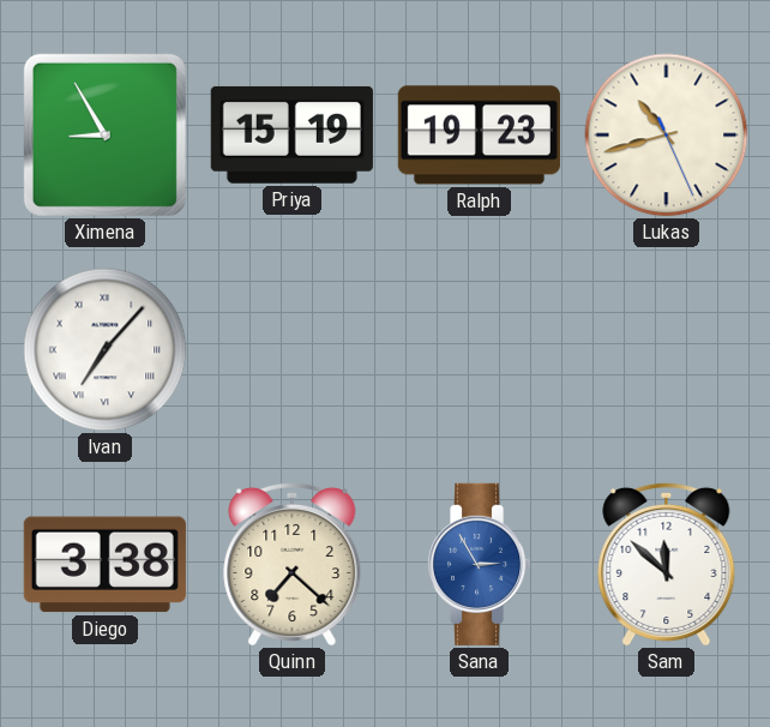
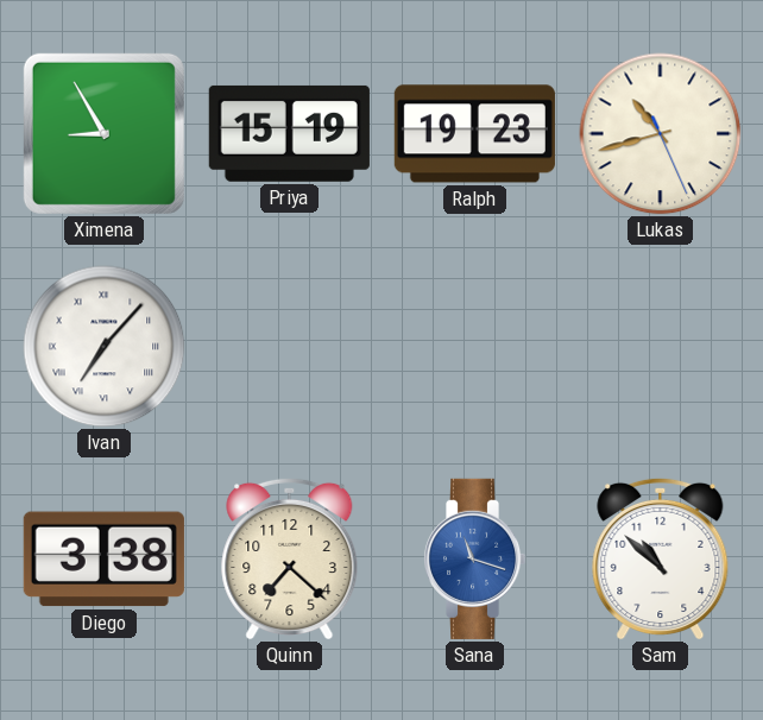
Sana: 2:55 -> 11:18 (474, 558)
Sam: 11:52 -> 10:52 (661, 558)
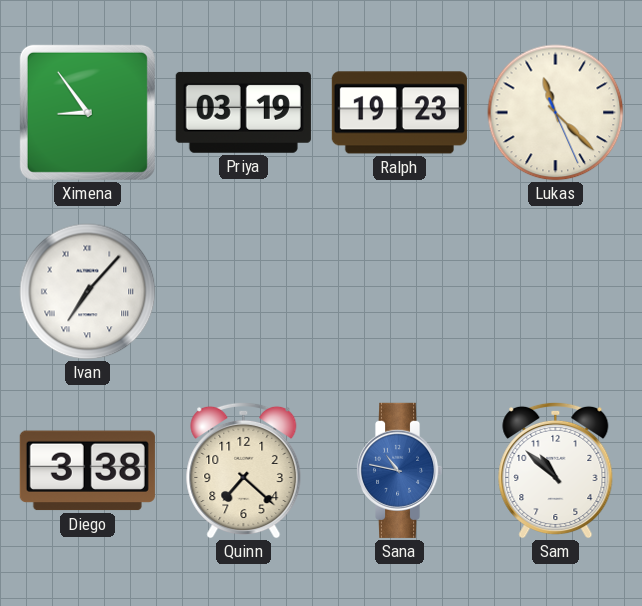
Ximena: 8:55 -> 8:54 (87, 112)
Priya: 15:19 -> 03:19 (243, 112)
Lukas: 10:42 -> 11:22 (556, 113)
Sana: 11:18 -> 10:47 (399, 470)
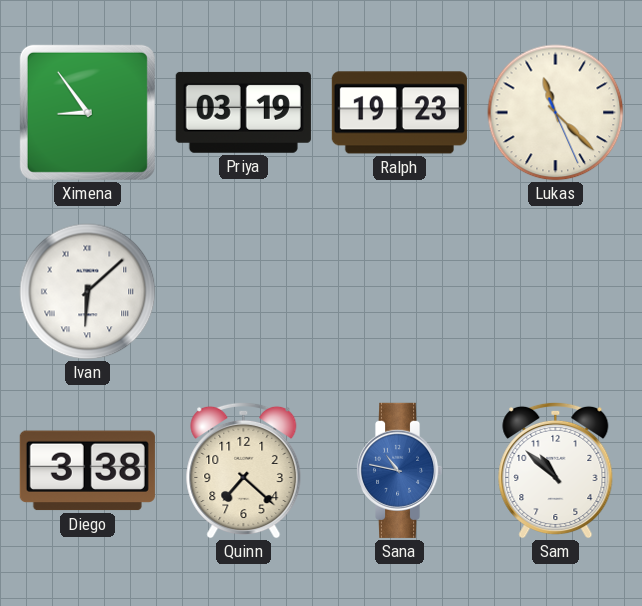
Ivan: 7:07 -> 6:08 (88, 292)
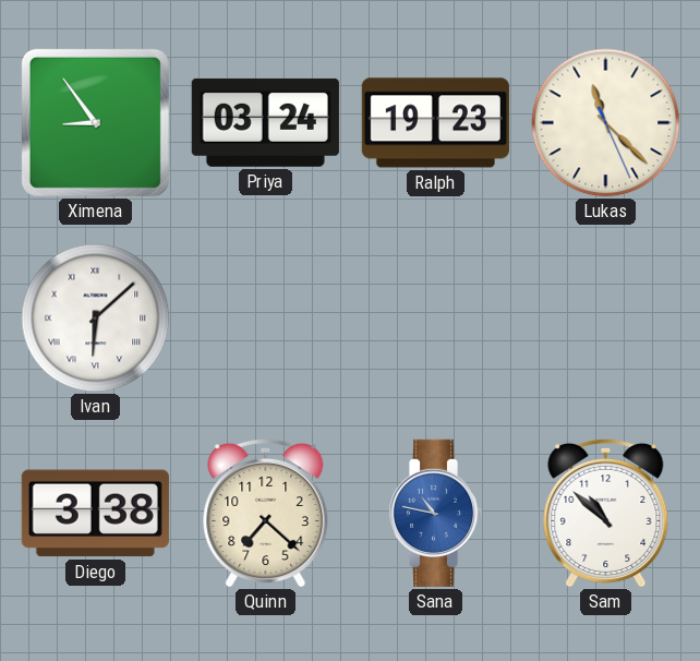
Priya: 03:19 -> 03:24 (265, 122)
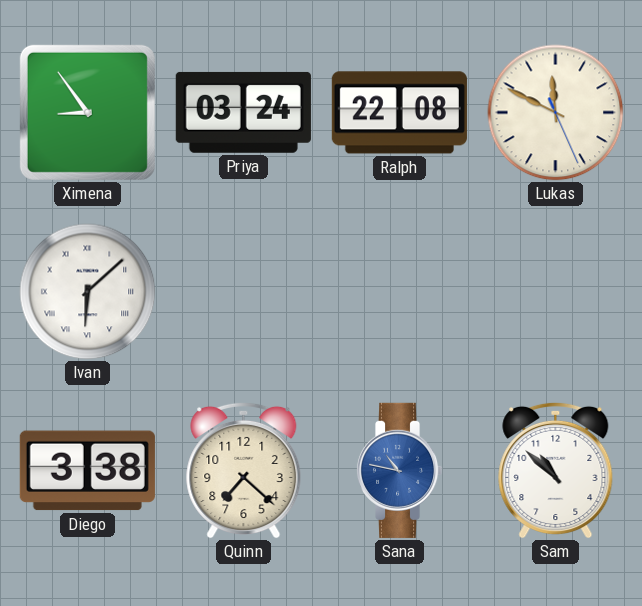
Ralph: 19:23 -> 22:08 (399, 113)
Lukas: 11:22 -> 11:49 (556, 113)
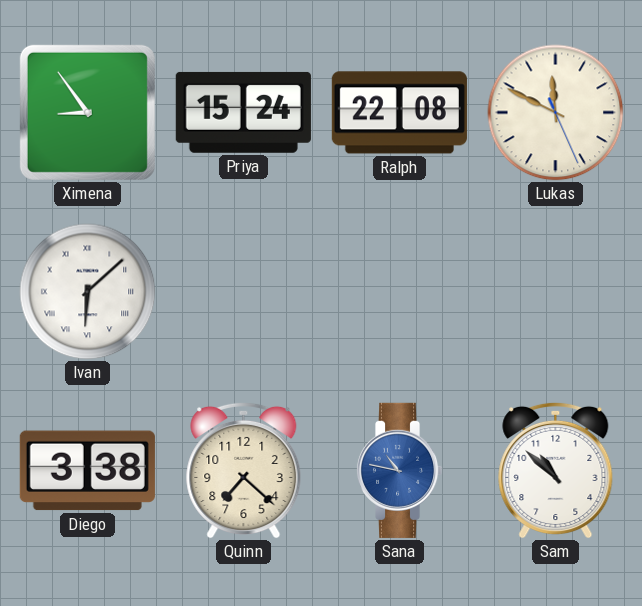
Priya: 03:24 -> 15:24 (243, 112)
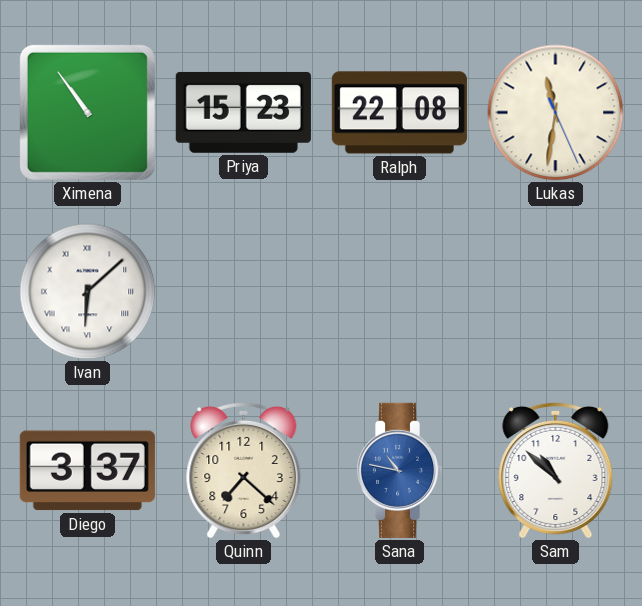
Ximena: 8:54 -> 10:54 (87, 112)
Priya: 15:24 -> 15:23 (243, 112)
Lukas: 11:49 -> 11:31 (556, 113)
Diego: 3:38 -> 3:37 (87, 471)
